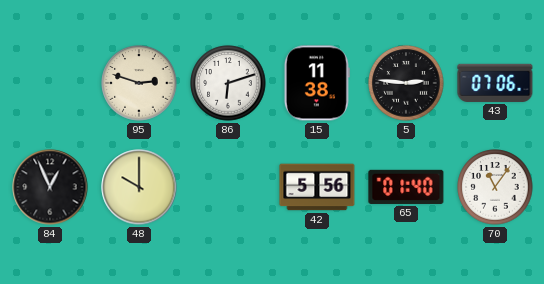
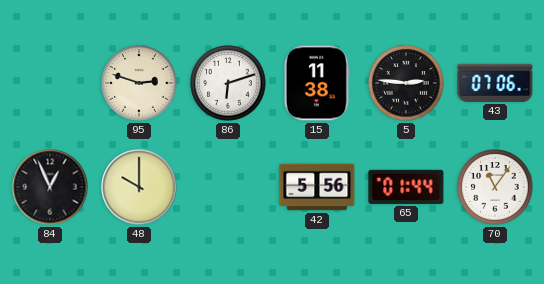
65: 01:40 -> 01:44 (406, 187)
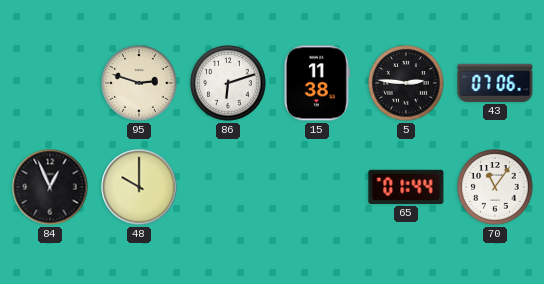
42: 5:56 -> none (317, 187)
